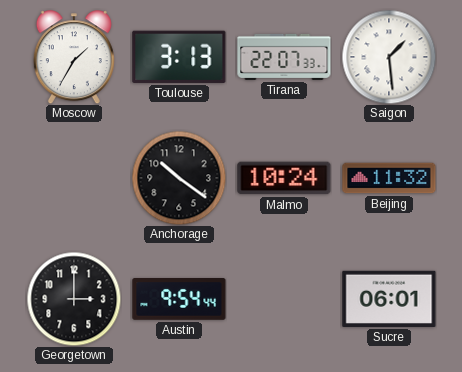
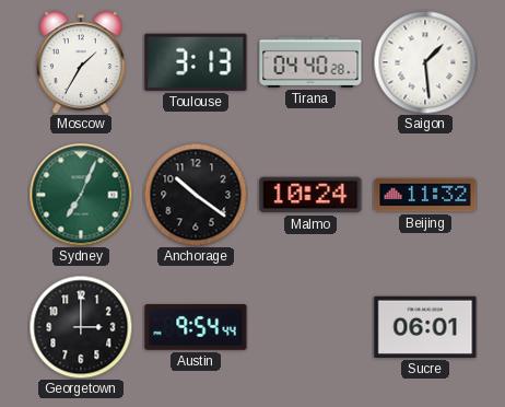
Tirana: 22:07 -> 04:40 (310, 62)
Sydney: none -> 7:04 (81, 195)
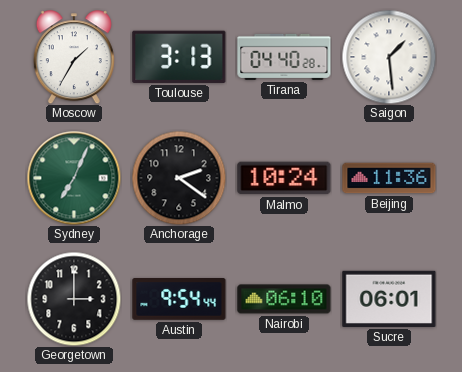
Anchorage: 10:21 -> 2:21 (179, 178)
Beijing: 11:32 -> 11:36 (389, 178)
Nairobi: none -> 06:10 (284, 299)
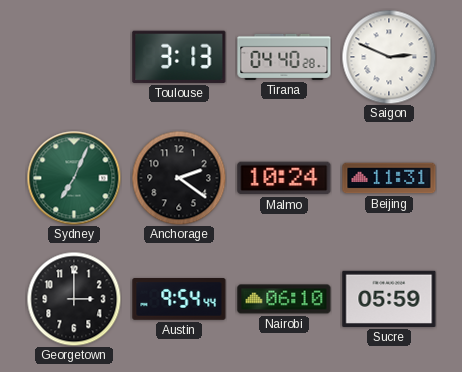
Moscow: 1:35 -> none (74, 57)
Saigon: 1:29 -> 2:49 (389, 57)
Beijing: 11:36 -> 11:31 (389, 178)
Sucre: 06:01 -> 05:59 (389, 299)
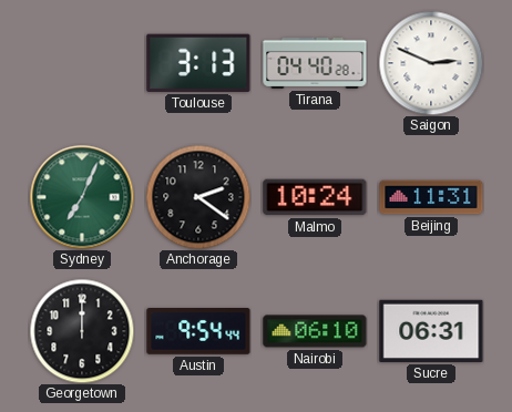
Georgetown: 3:00 -> 12:00 (82, 331)
Sucre: 05:59 -> 06:31 (431, 331)
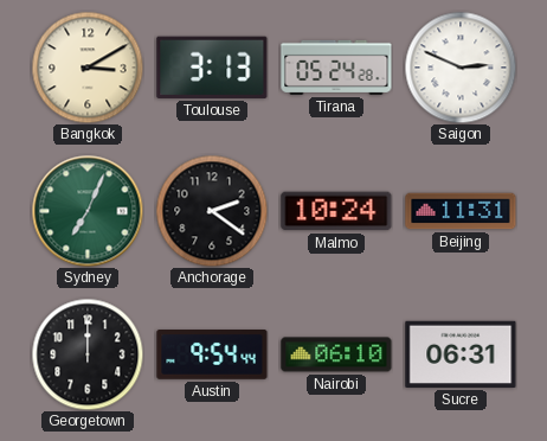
Bangkok: none -> 3:10 (88, 68)
Tirana: 04:40 -> 05:24 (336, 68)
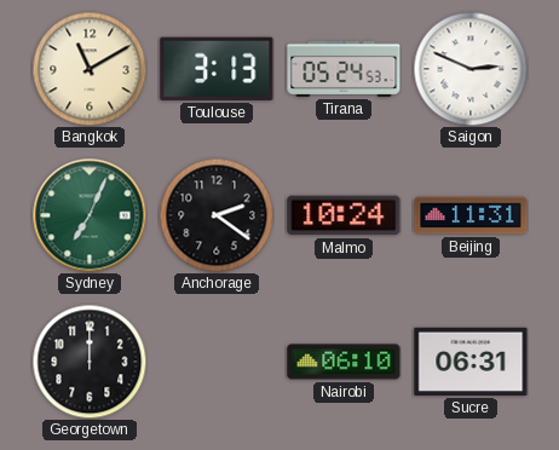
Bangkok: 3:10 -> 11:10 (90, 69)
Tirana: 05:24:28 -> 05:24:53 (344, 69)
Austin: 9:54 -> none (212, 356)
